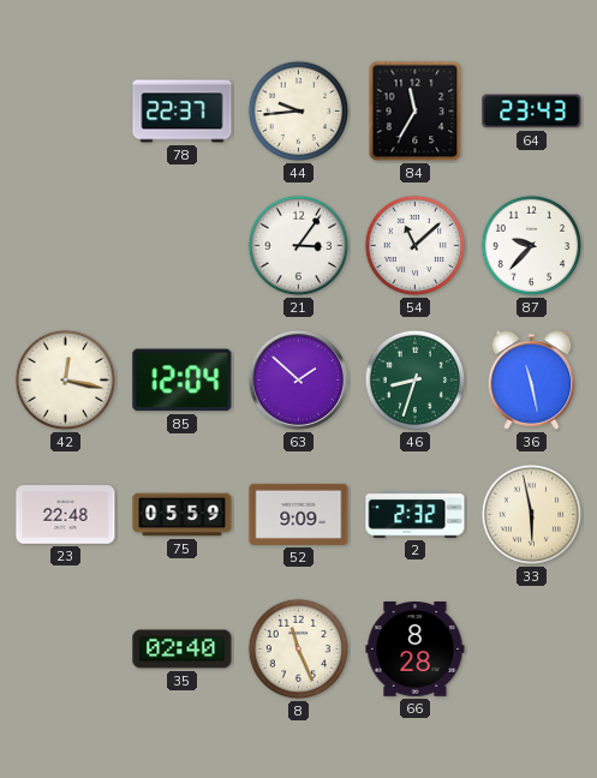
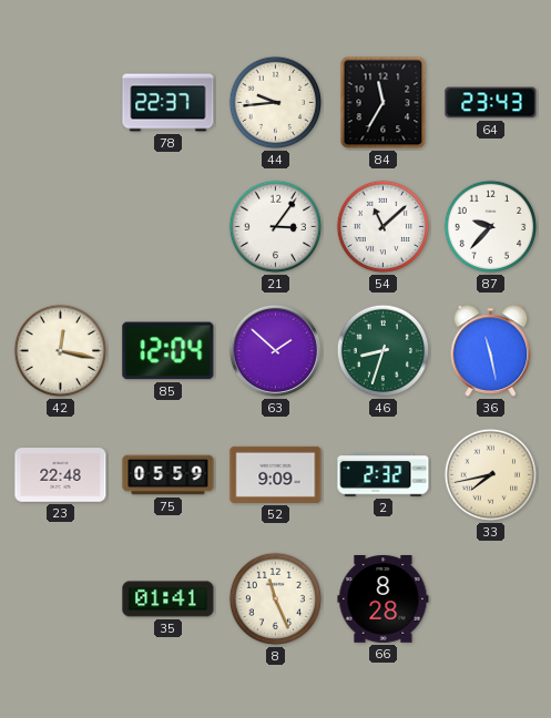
33: 5:58 -> 7:43 (491, 475)
35: 02:40 -> 01:41 (169, 599)
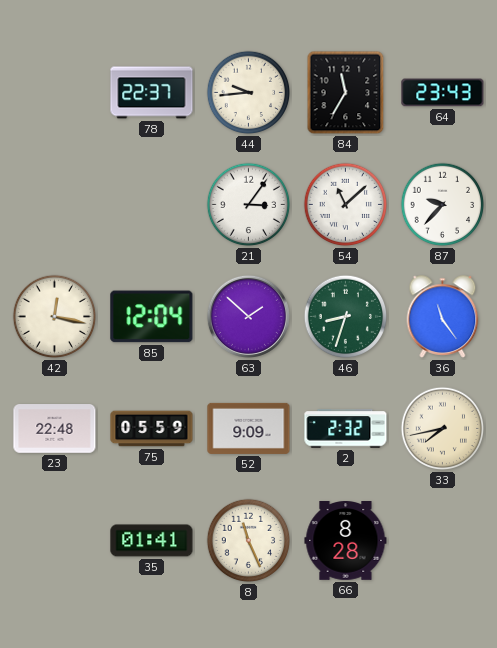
36: 11:28 -> 11:24 (443, 317)
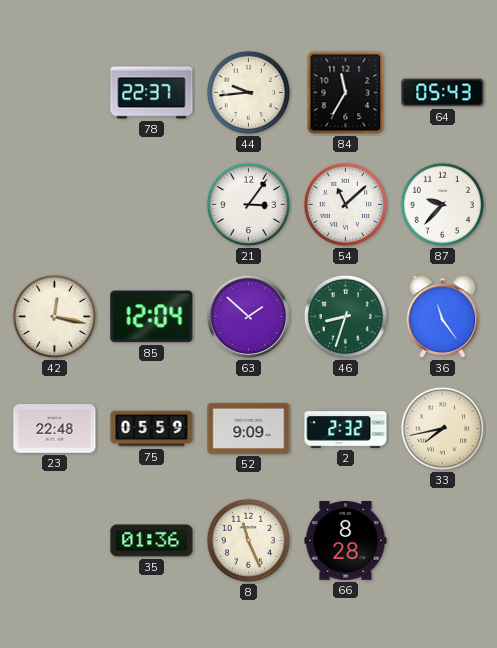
64: 23:43 -> 05:43 (443, 93)
35: 01:41 -> 01:36 (152, 541)
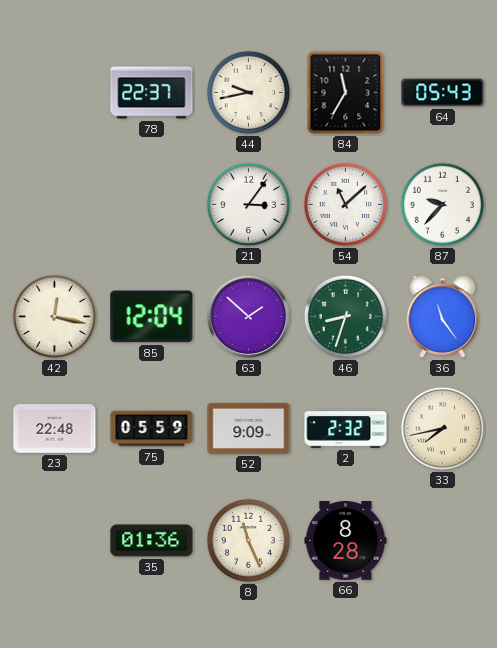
44: 9:44 -> 9:43 (249, 93)
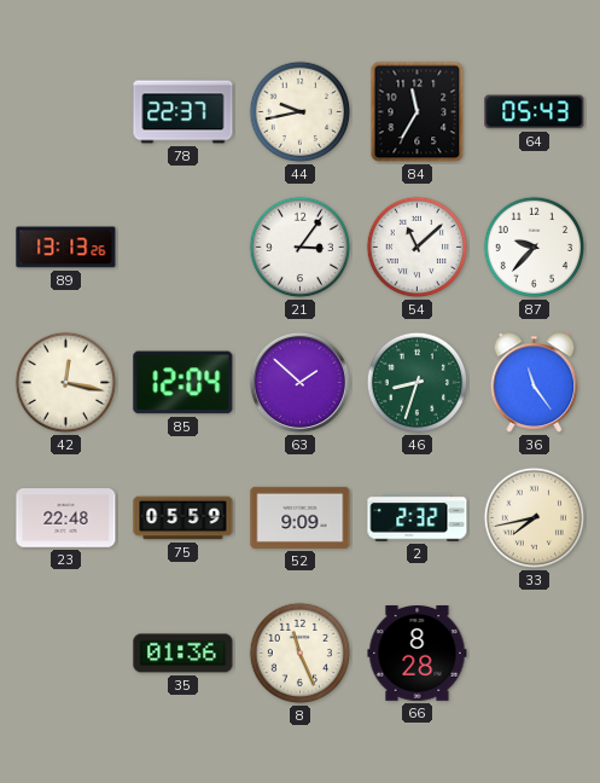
89: none -> 13:13 (66, 248)
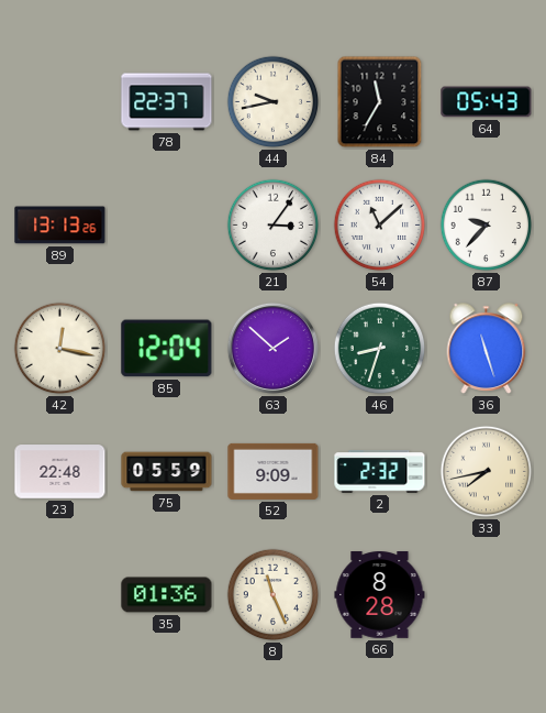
36: 11:24 -> 11:27 (487, 349)
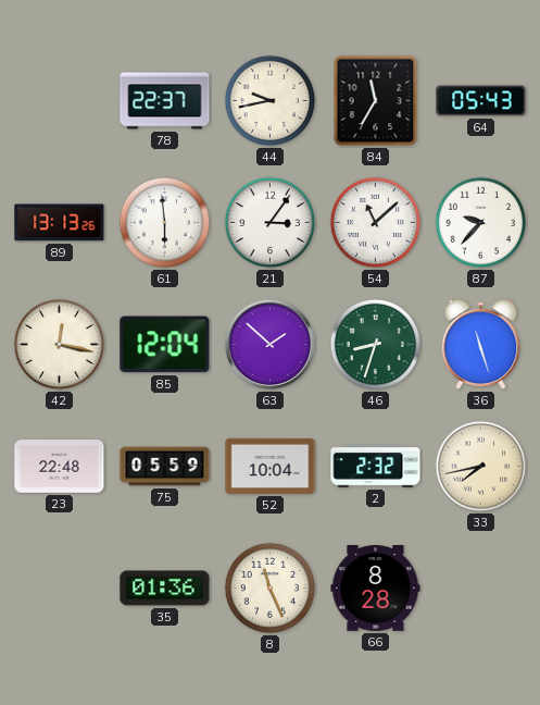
61: none -> 5:59 (165, 223)
52: 9:09 -> 10:04 (271, 466)
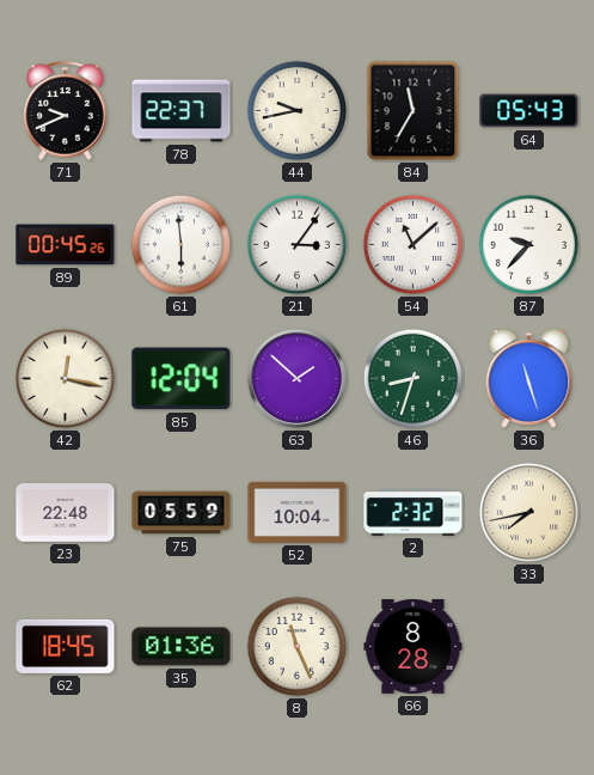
71: none -> 9:41 (66, 111)
89: 13:13 -> 00:45 (66, 245)
62: none -> 18:45 (66, 646)
